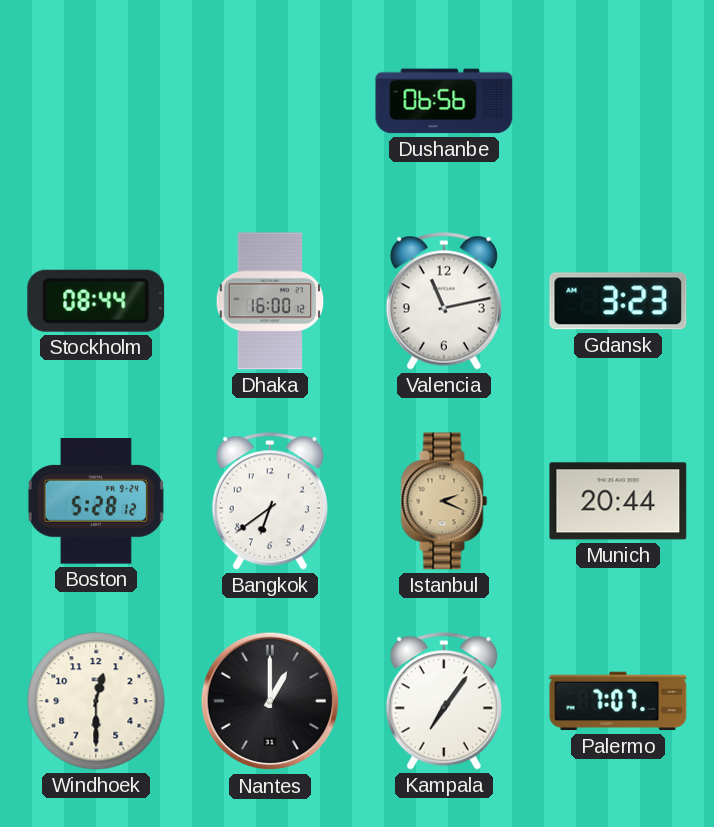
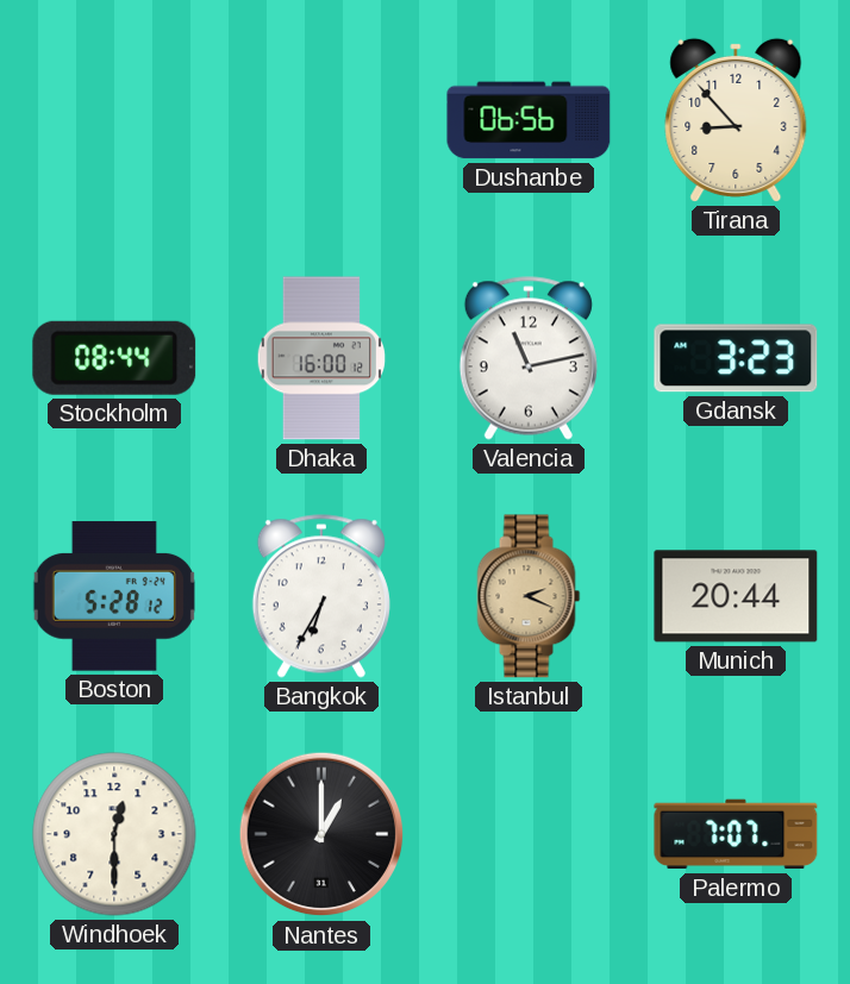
Tirana: none -> 8:53 (736, 120)
Bangkok: 6:39 -> 6:35 (321, 596)
Kampala: 7:06 -> none (444, 701)
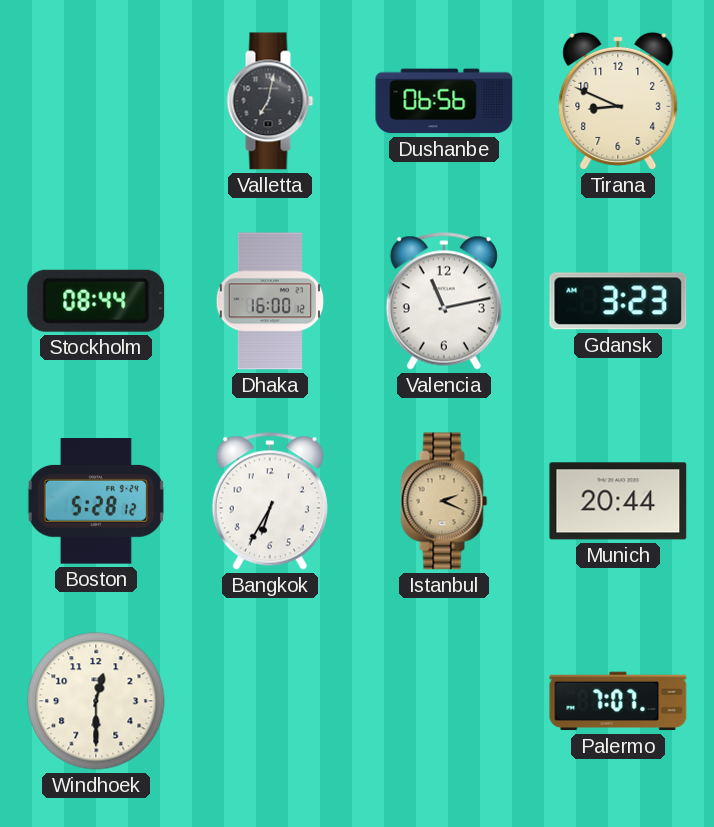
Valletta: none -> 7:02 (270, 101)
Tirana: 8:53 -> 8:49 (618, 101)
Nantes: 1:00 -> none (321, 834)
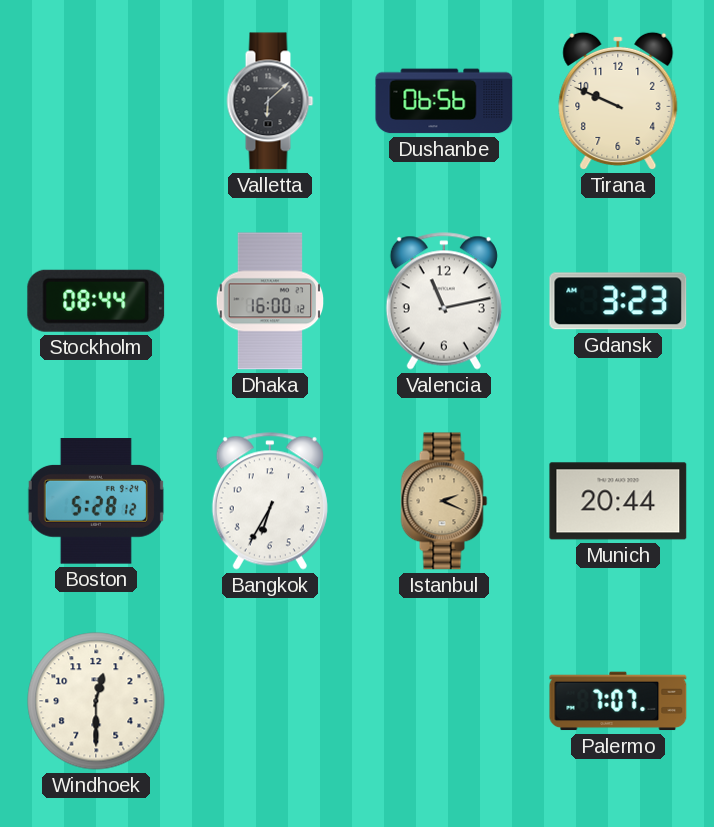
Valletta: 7:02 -> 6:08 (270, 101)
Tirana: 8:49 -> 9:49 (618, 101)
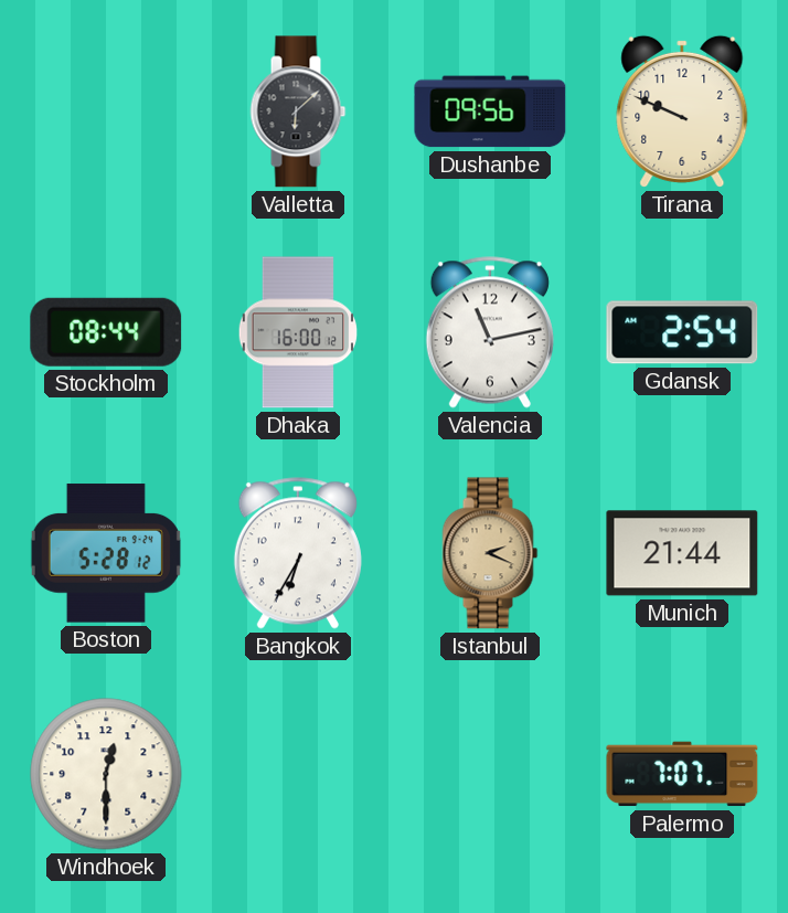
Dushanbe: 06:56 -> 09:56 (490, 112)
Gdansk: 3:23 -> 2:54 (682, 332)
Munich: 20:44 -> 21:44 (682, 553)
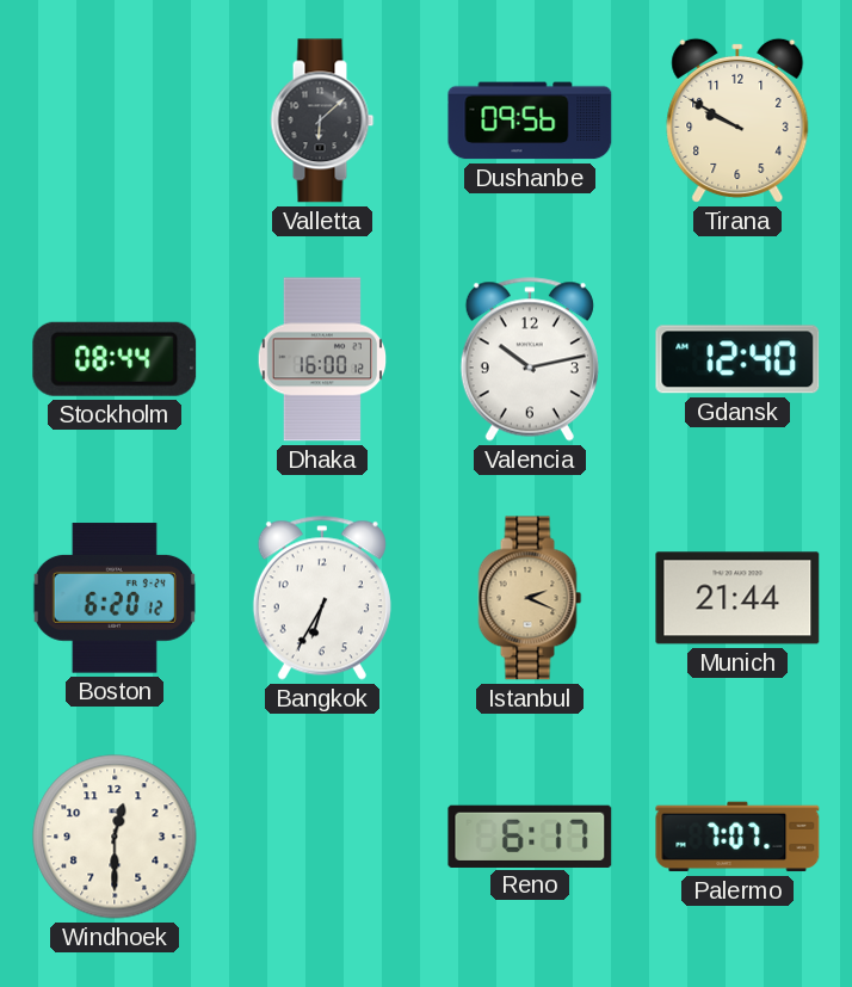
Tirana: 9:49 -> 9:50 (737, 121)
Valencia: 11:13 -> 10:13 (530, 359)
Gdansk: 2:54 -> 12:40 (737, 359)
Boston: 5:28 -> 6:20 (115, 598)
Reno: none -> 6:17 (530, 835)
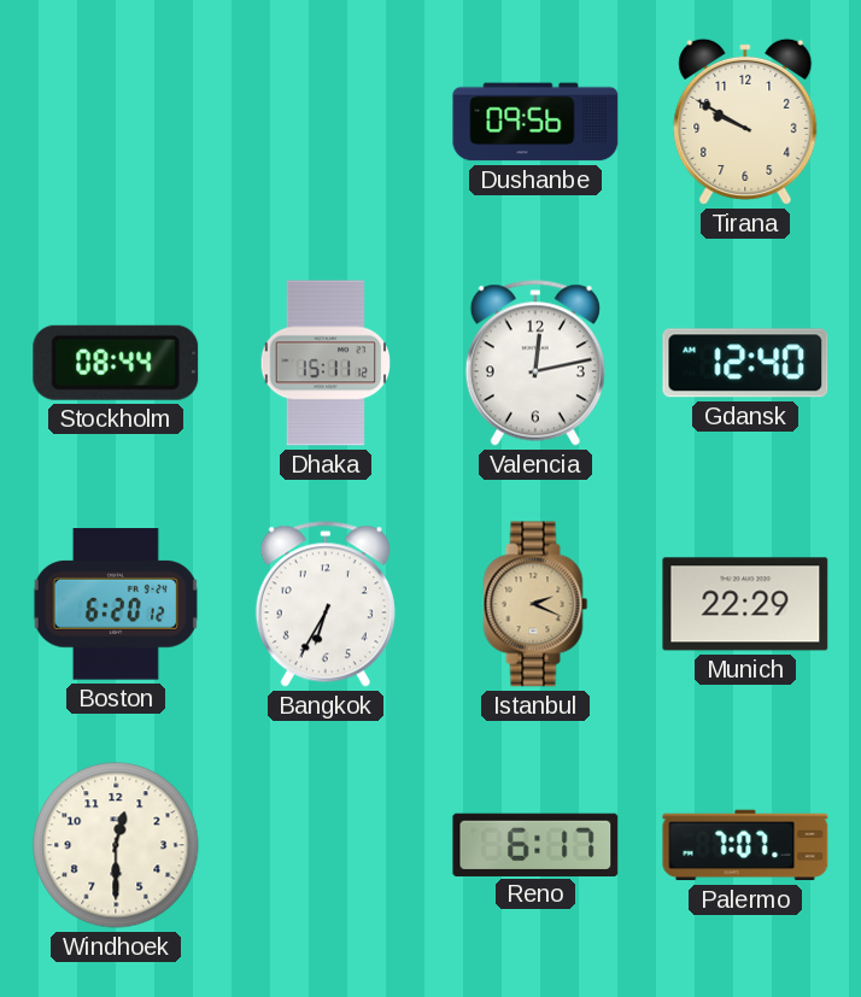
Valletta: 6:08 -> none (322, 121)
Dhaka: 16:00 -> 15:11 (326, 363)
Valencia: 10:13 -> 12:13 (535, 363)
Munich: 21:44 -> 22:29 (745, 604)
